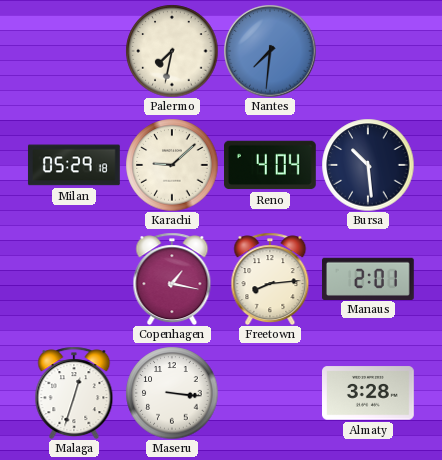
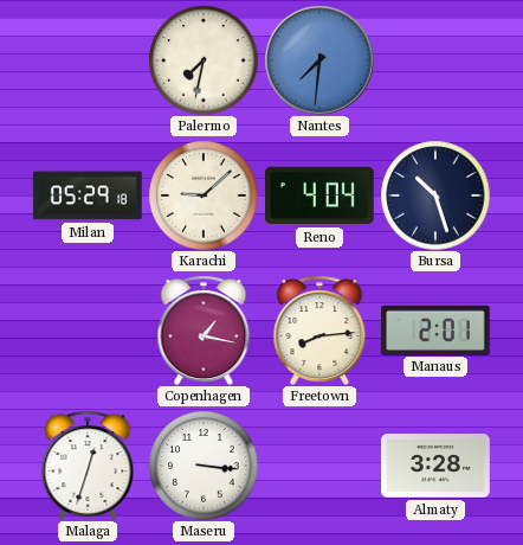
Bursa: 10:29 -> 10:27 (435, 195)
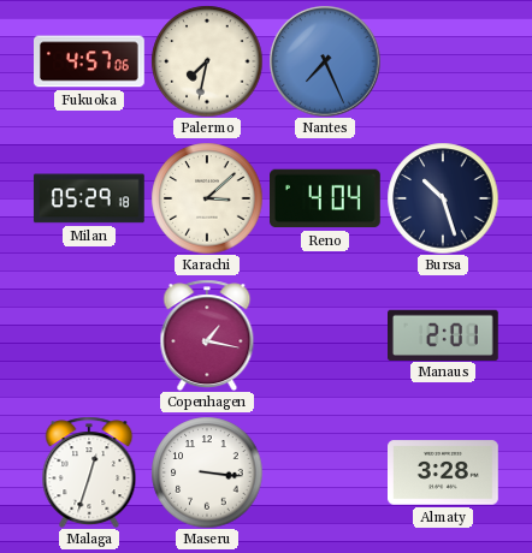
Fukuoka: none -> 4:57 (90, 61)
Nantes: 7:31 -> 7:26 (325, 61)
Karachi: 9:08 -> 3:08 (207, 198)
Freetown: 8:14 -> none (319, 331)
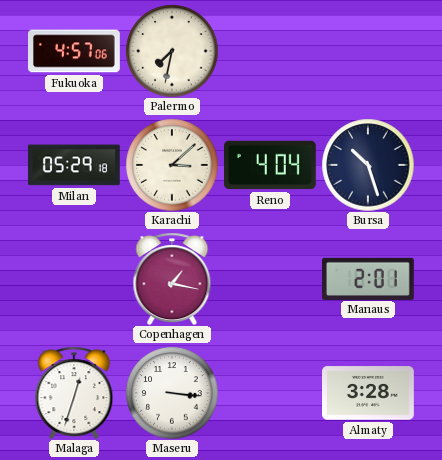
Nantes: 7:26 -> none (325, 61)
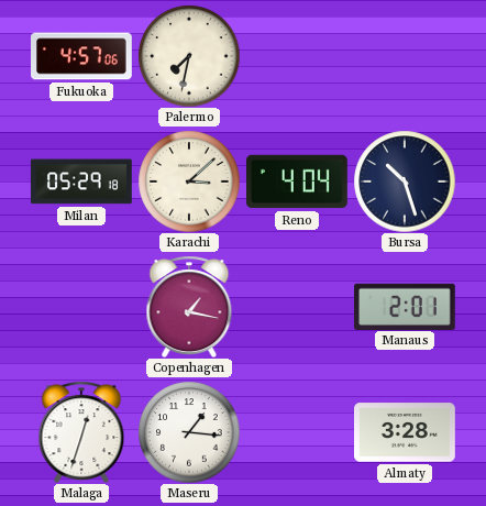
Maseru: 3:16 -> 1:16 (189, 432)
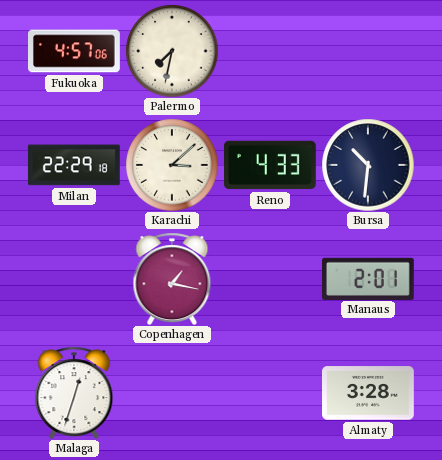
Milan: 05:29 -> 22:29 (74, 165)
Reno: 4:04 -> 4:33 (271, 165)
Bursa: 10:27 -> 10:31 (368, 165)
Maseru: 1:16 -> none (189, 432)
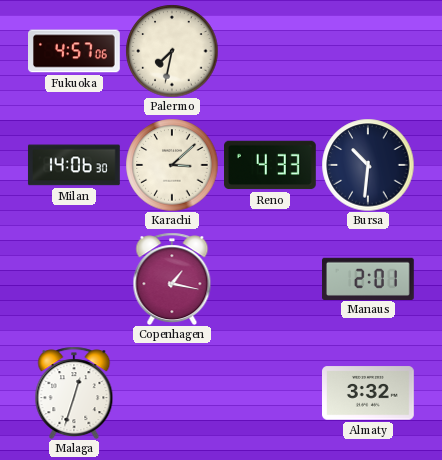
Milan: 22:29 -> 14:06 (74, 165)
Almaty: 3:28 -> 3:32 (369, 393)
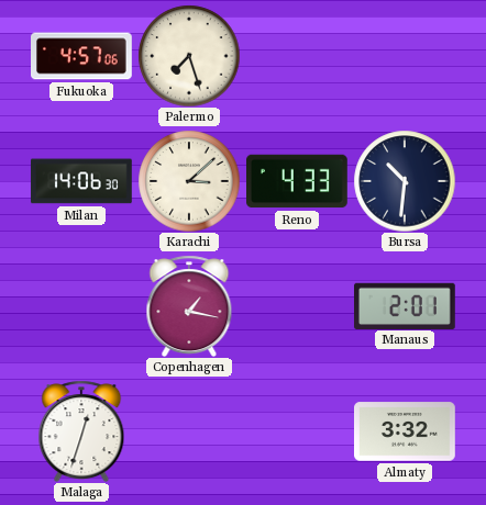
Palermo: 7:32 -> 7:27 (189, 56)
